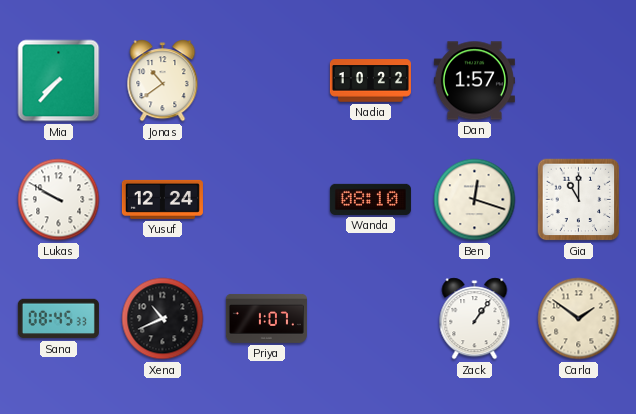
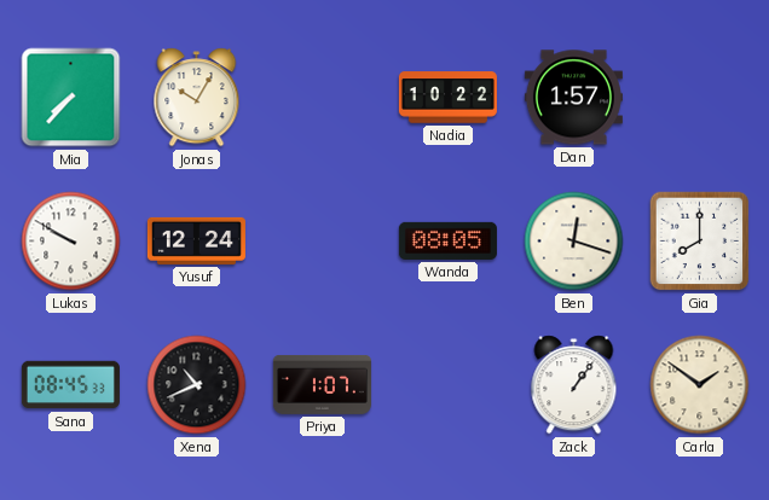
Jonas: 10:39 -> 10:05 (197, 98)
Wanda: 08:10 -> 08:05 (447, 240)
Gia: 11:00 -> 8:00 (700, 242)
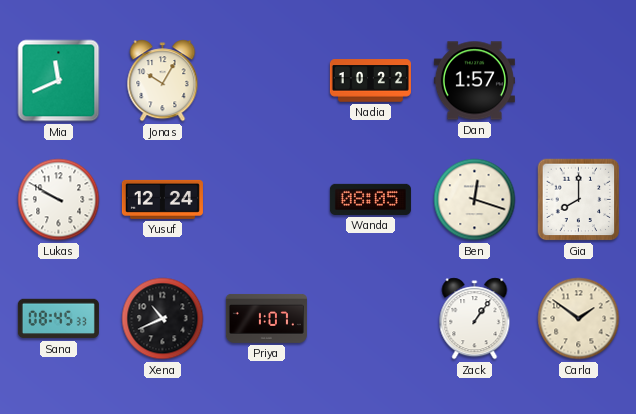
Mia: 7:37 -> 11:41 (59, 81)
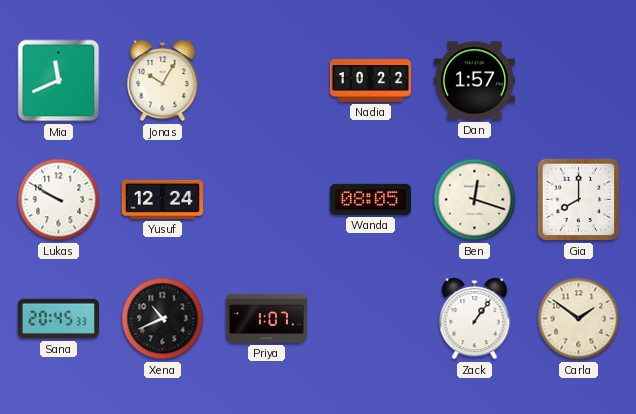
Sana: 08:45 -> 20:45 (58, 319)
